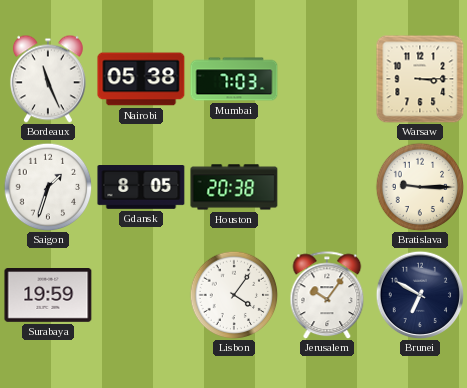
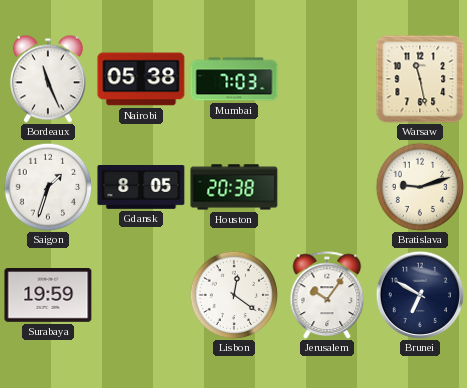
Warsaw: 3:15 -> 11:28 (420, 79)
Bratislava: 9:15 -> 9:12 (420, 187)
Lisbon: 4:06 -> 12:21 (234, 295)
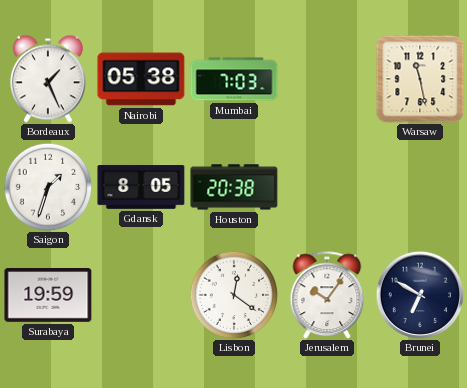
Bordeaux: 11:26 -> 1:26 (48, 79)
Bratislava: 9:12 -> none (420, 187)
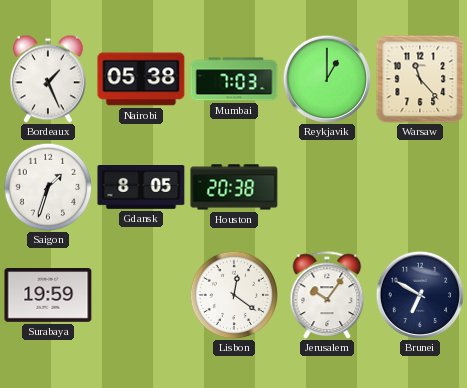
Reykjavik: none -> 1:00 (327, 79)
Warsaw: 11:28 -> 11:23 (420, 79)
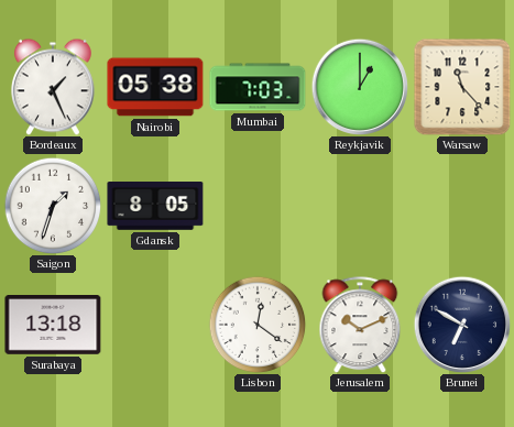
Houston: 20:38 -> none (234, 187)
Surabaya: 19:59 -> 13:18 (53, 326)
Jerusalem: 10:06 -> 10:11 (360, 325)
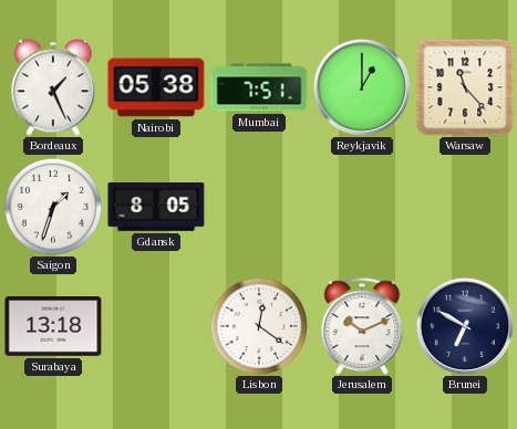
Mumbai: 7:03 -> 7:51 (259, 87)
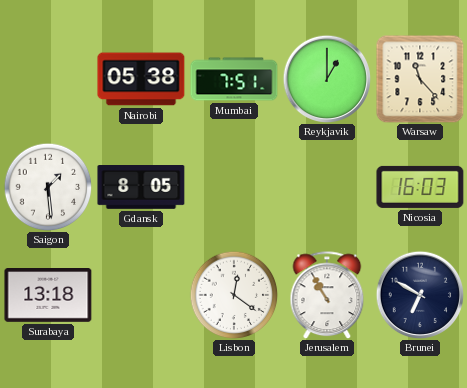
Bordeaux: 1:26 -> none (53, 87)
Saigon: 1:33 -> 1:29 (48, 187)
Nicosia: none -> 16:03 (420, 187)
Jerusalem: 10:11 -> 10:55 (327, 295)
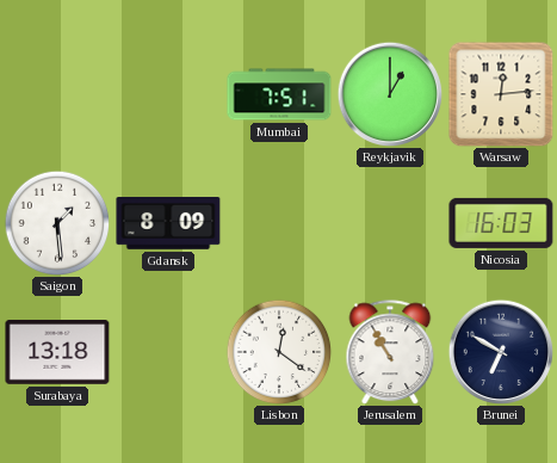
Nairobi: 05:38 -> none (141, 79)
Warsaw: 11:23 -> 12:14 (501, 94)
Gdansk: 8:05 -> 8:09 (168, 224)
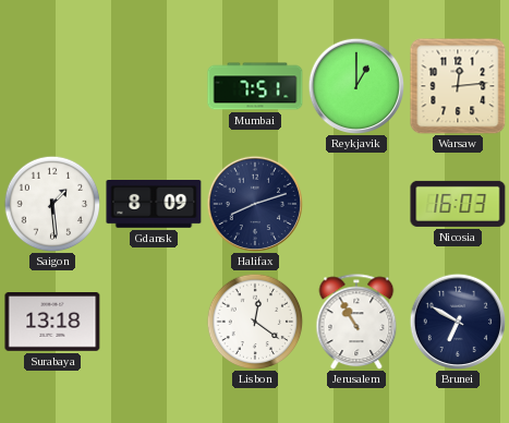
Halifax: none -> 8:12 (255, 204)
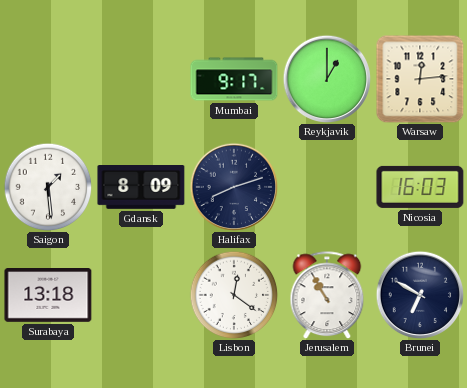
Mumbai: 7:51 -> 9:17 (234, 79)
